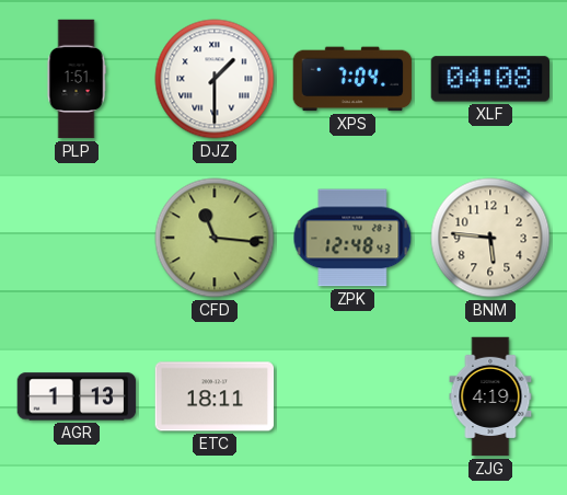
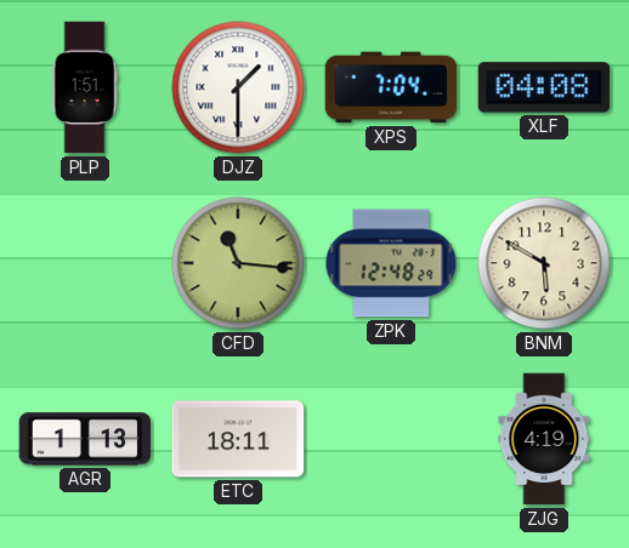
ZPK: 12:48:43 -> 12:48:29 (391, 263)
BNM: 5:46 -> 5:50 (544, 263)
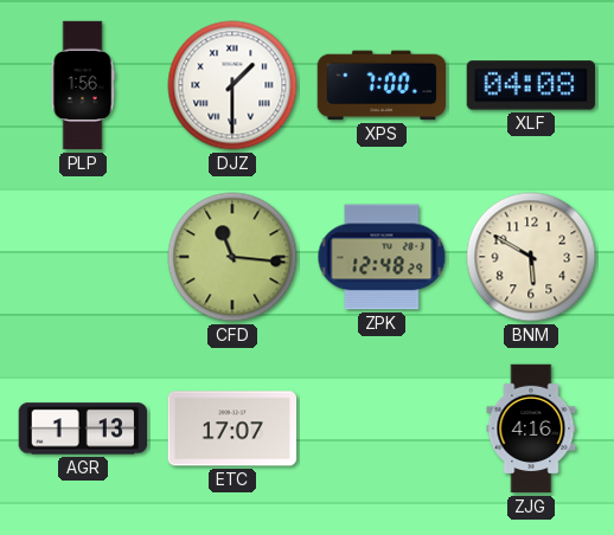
PLP: 1:51 -> 1:56 (83, 85)
XPS: 7:04 -> 7:00 (382, 85)
ETC: 18:11 -> 17:07 (232, 428)
ZJG: 4:19 -> 4:16 (531, 428)
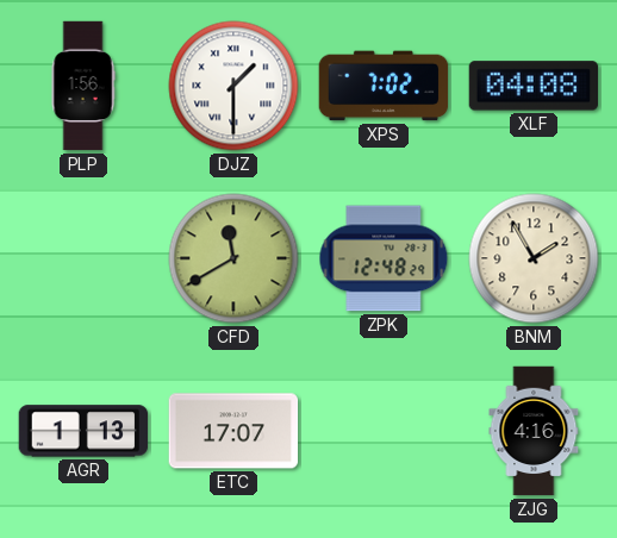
XPS: 7:00 -> 7:02 (384, 86)
CFD: 11:16 -> 11:40 (233, 258)
BNM: 5:50 -> 1:55 (534, 258)
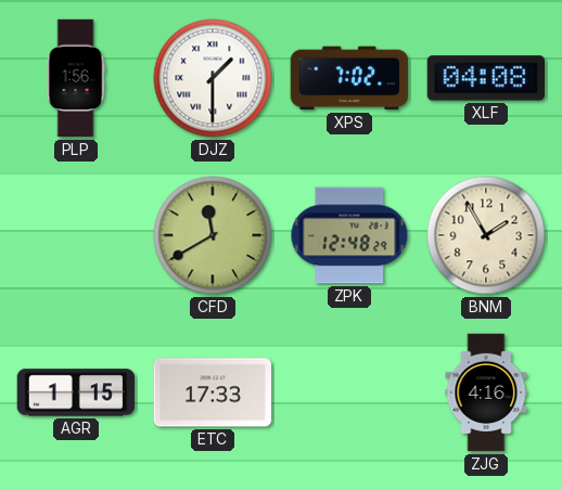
AGR: 1:13 -> 1:15 (76, 392)
ETC: 17:07 -> 17:33 (213, 392)
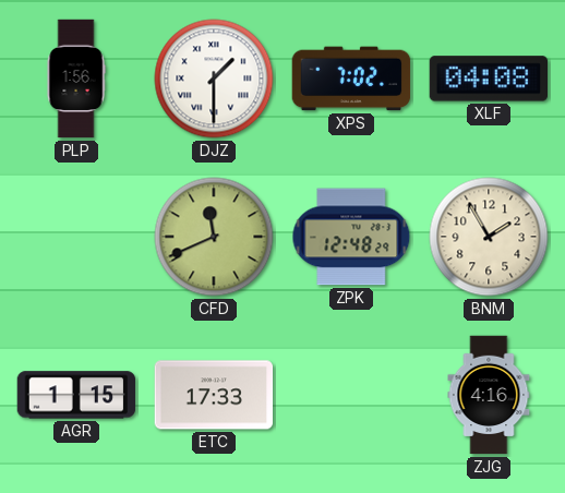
CFD: 11:40 -> 11:41 (214, 237)
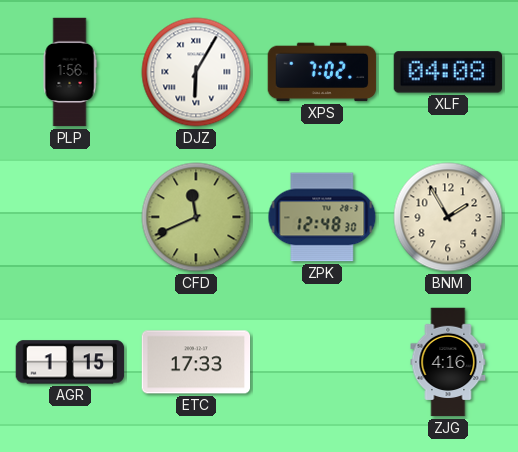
DJZ: 1:30 -> 6:05 (196, 72)
ZPK: 12:48:29 -> 12:48:30 (322, 217)
